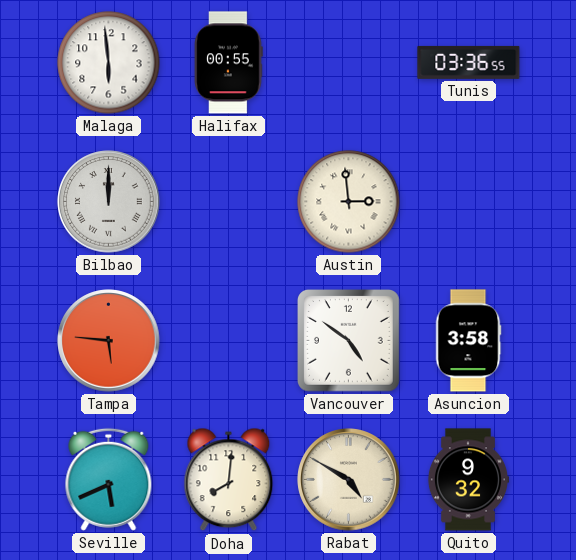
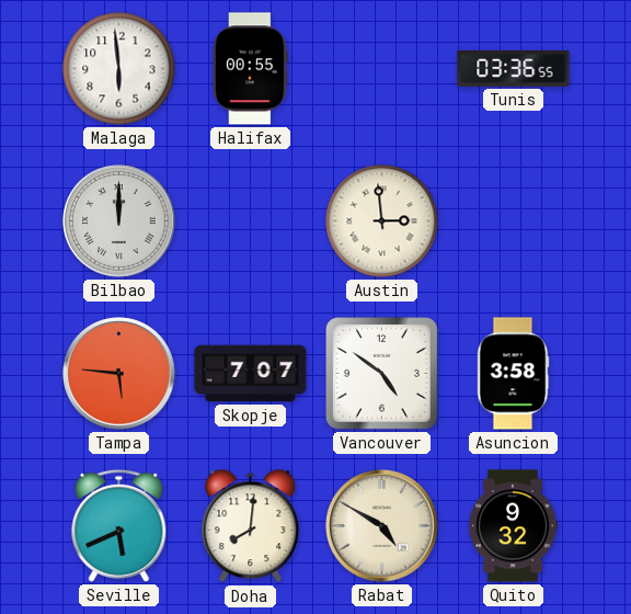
Skopje: none -> 7:07 (251, 374)
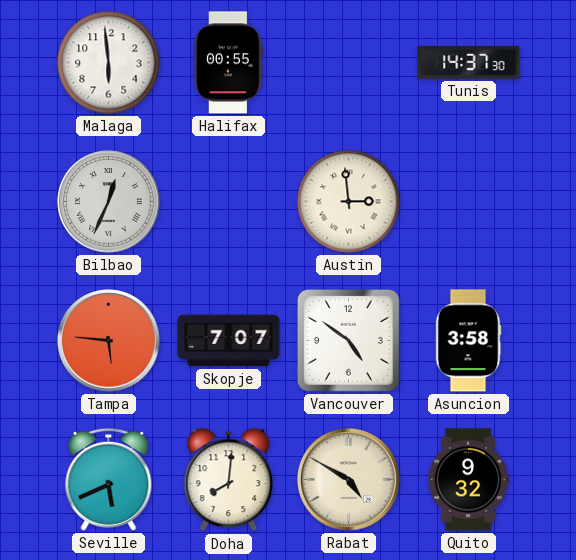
Tunis: 03:36 -> 14:37 (469, 62)
Bilbao: 12:00 -> 12:34 (109, 202)
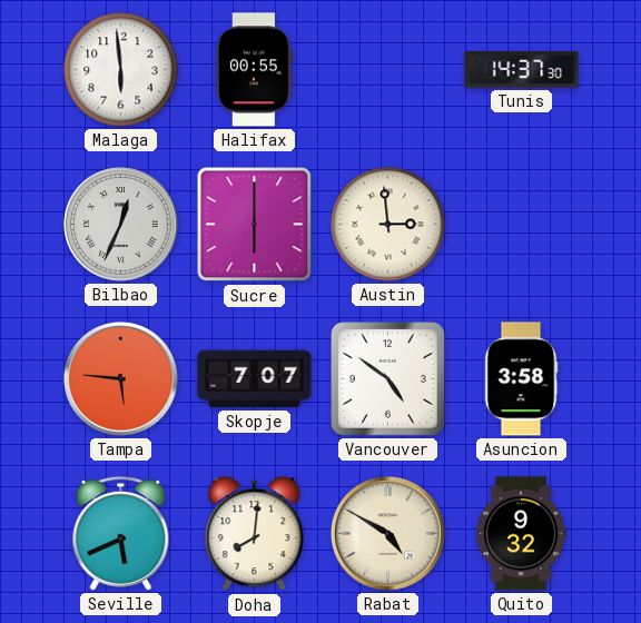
Sucre: none -> 6:00 (255, 225)
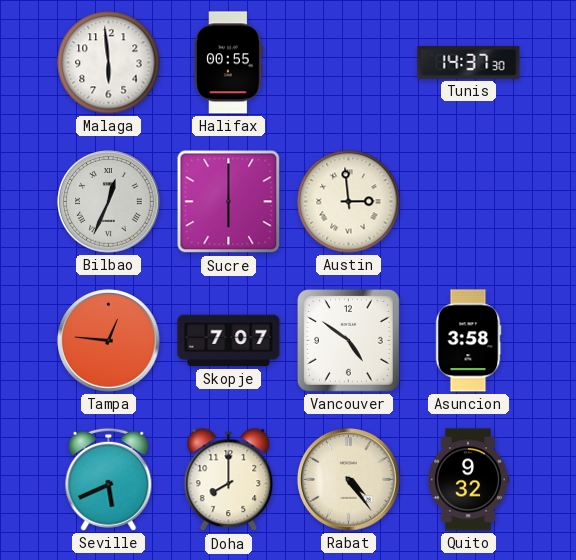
Tampa: 5:46 -> 12:46 (109, 341)
Doha: 8:01 -> 8:00 (229, 480)
Rabat: 4:50 -> 4:24 (349, 480)
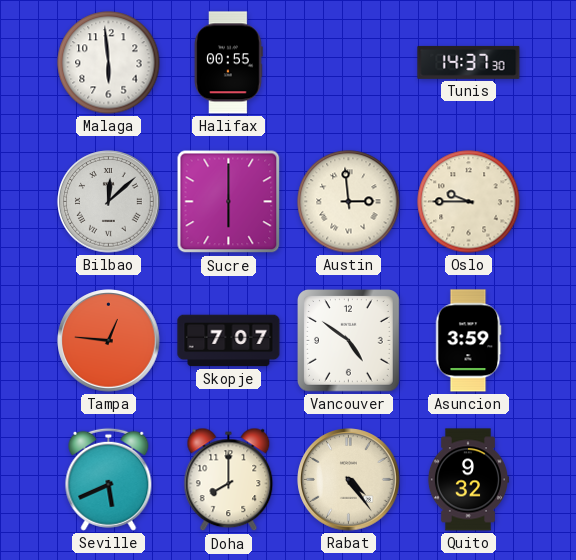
Bilbao: 12:34 -> 12:08 (109, 202)
Oslo: none -> 9:45 (469, 202)
Asuncion: 3:58 -> 3:59 (468, 341)
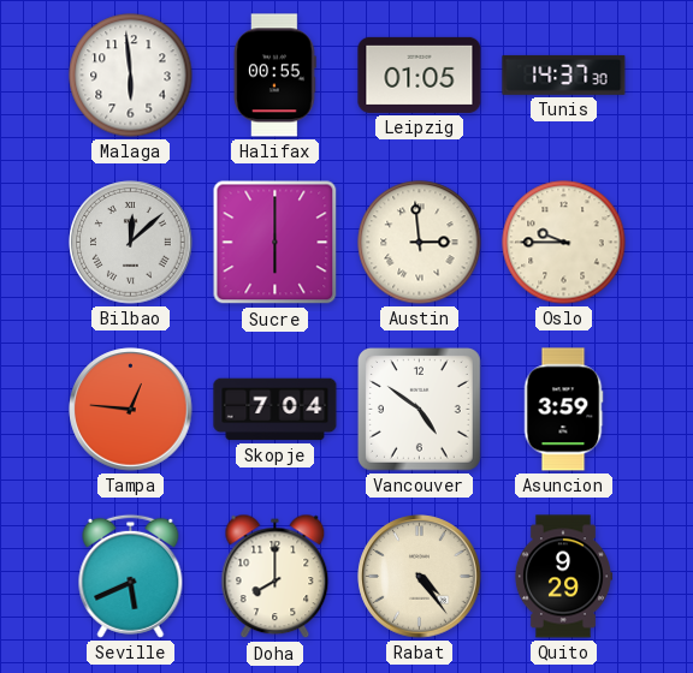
Leipzig: none -> 01:05 (420, 75)
Skopje: 7:07 -> 7:04 (276, 410)
Quito: 9:32 -> 9:29 (562, 577)
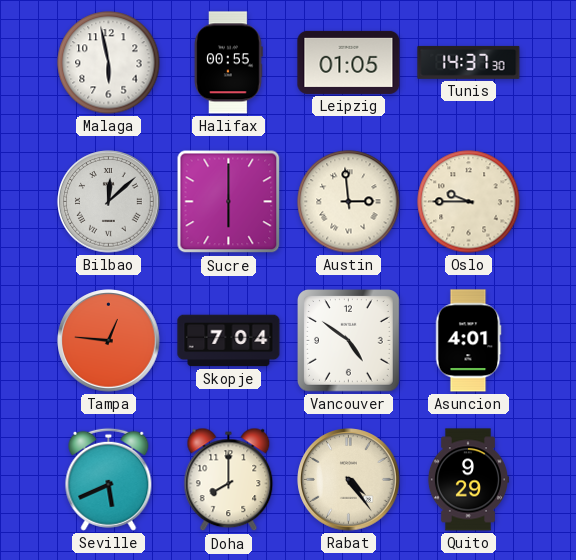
Malaga: 5:59 -> 5:58 (109, 63)
Asuncion: 3:59 -> 4:01 (468, 341)
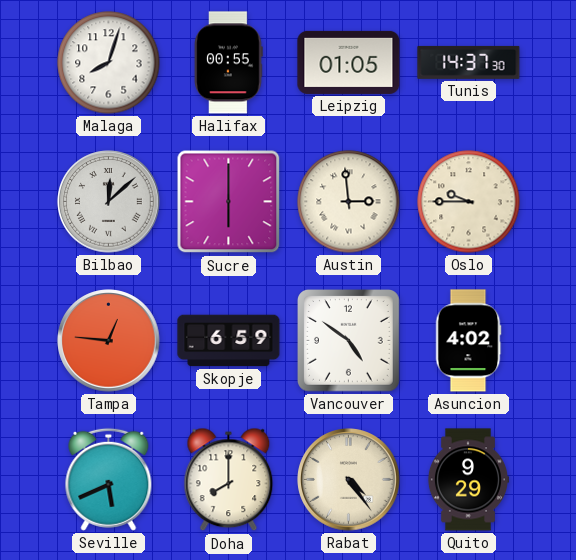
Malaga: 5:58 -> 8:03 (109, 63)
Skopje: 7:04 -> 6:59 (229, 341)
Asuncion: 4:01 -> 4:02 (468, 341)
